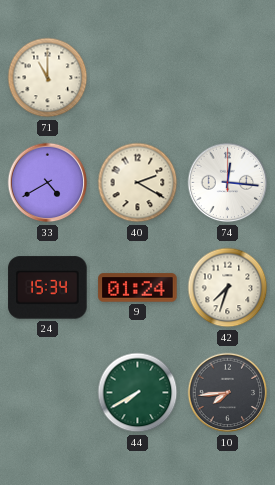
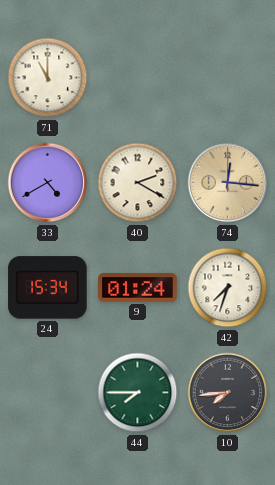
74 dial: white -> champagne (228, 183)
44: 7:40 -> 7:45 (138, 393)
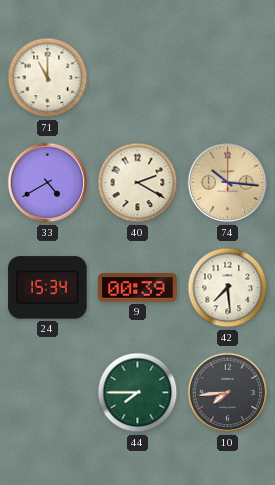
74: 12:16 -> 10:16 (228, 183)
9: 01:24 -> 00:39 (138, 288)
42: 7:33 -> 7:29 (228, 288)
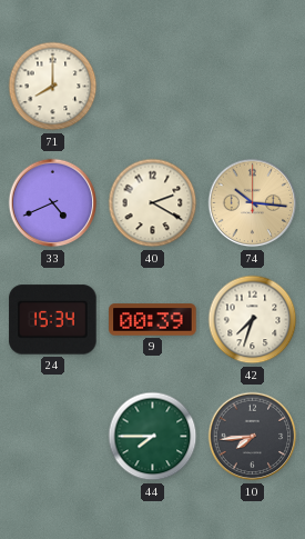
71: 11:00 -> 8:00 (53, 87)
33: 4:40 -> 4:41 (53, 203)
42: 7:29 -> 7:33 (253, 320)
